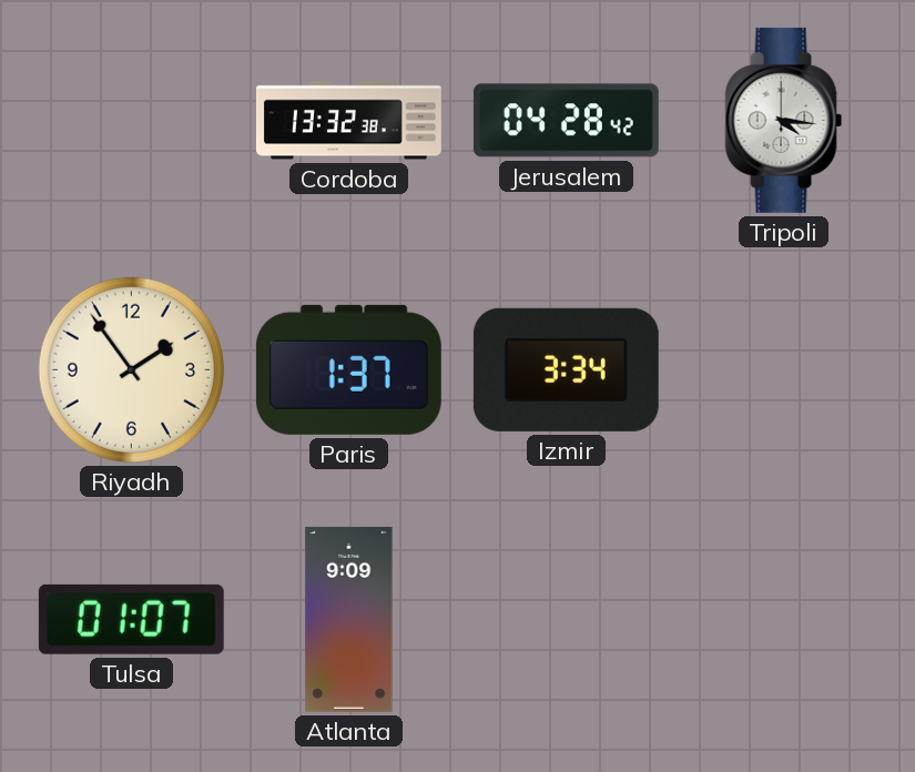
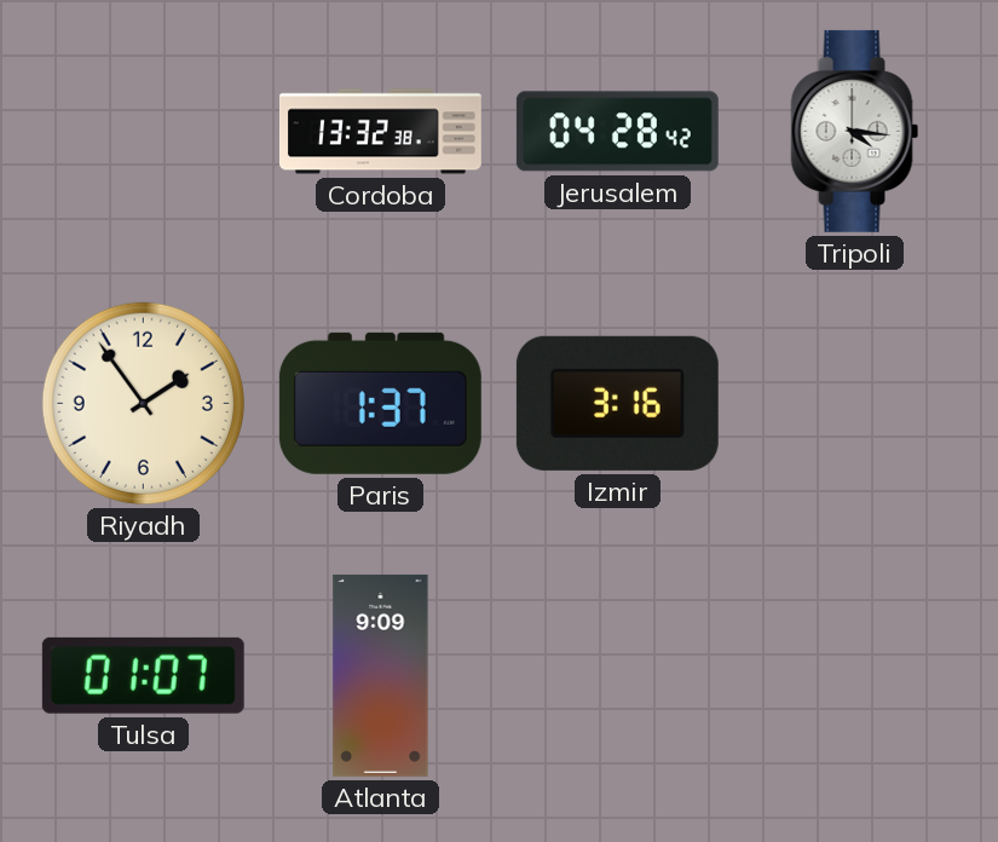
Izmir: 3:34 -> 3:16 (617, 403)
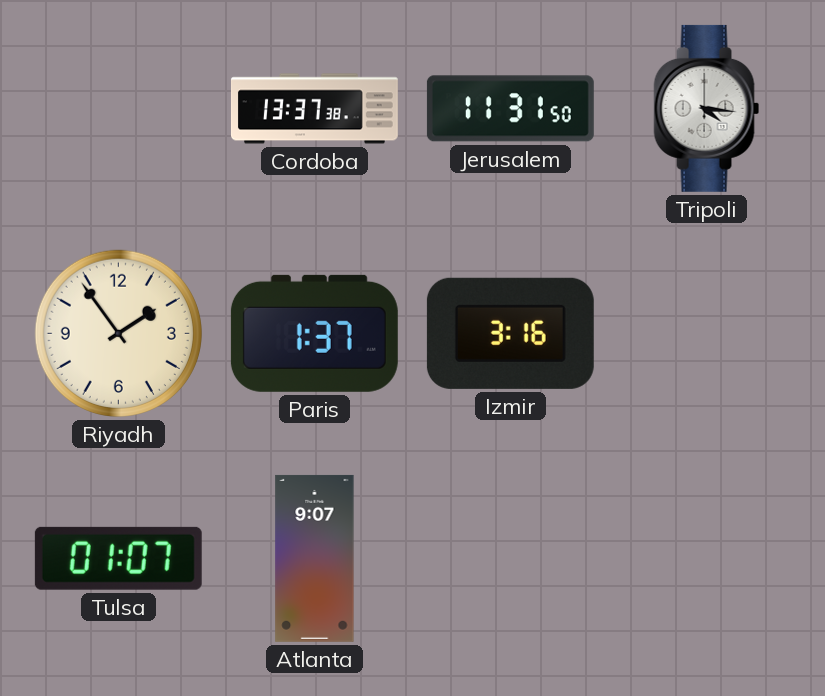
Cordoba: 13:32 -> 13:37 (314, 109)
Jerusalem: 04:28 -> 11:31 (510, 109)
Atlanta: 9:09 -> 9:07 (315, 558)
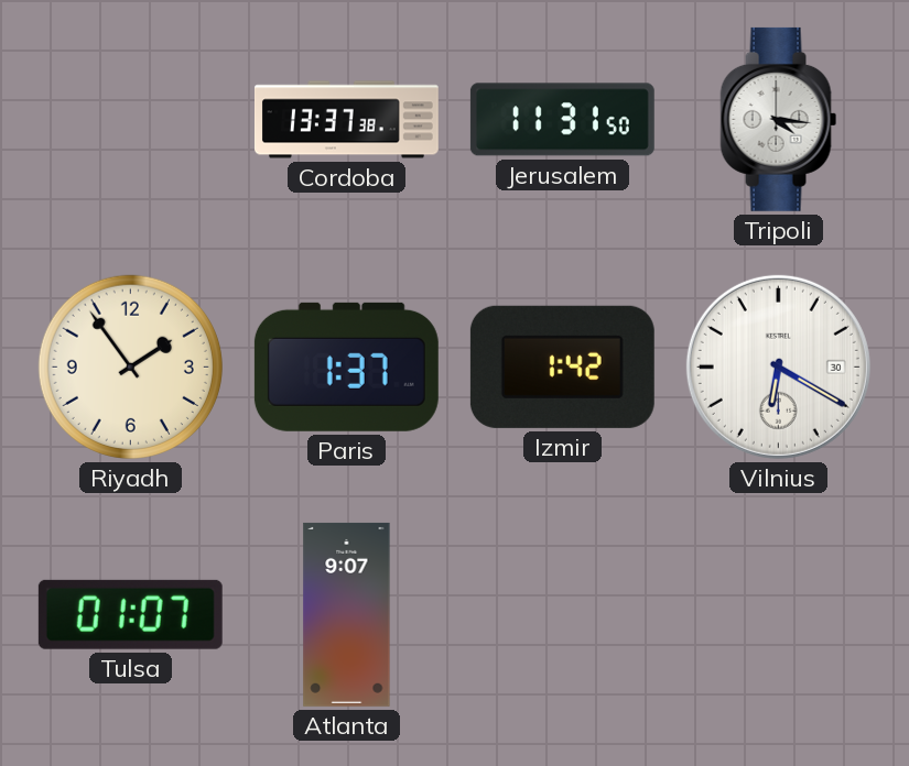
Izmir: 3:16 -> 1:42 (562, 366)
Vilnius: none -> 6:20 (778, 366)
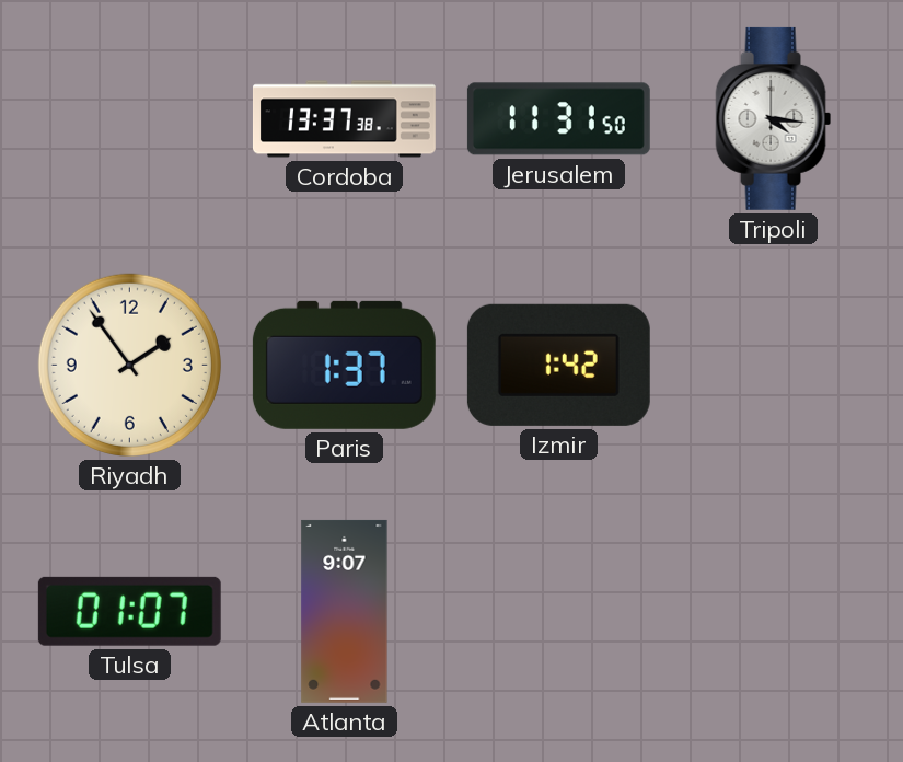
Vilnius: 6:20 -> none (778, 366)
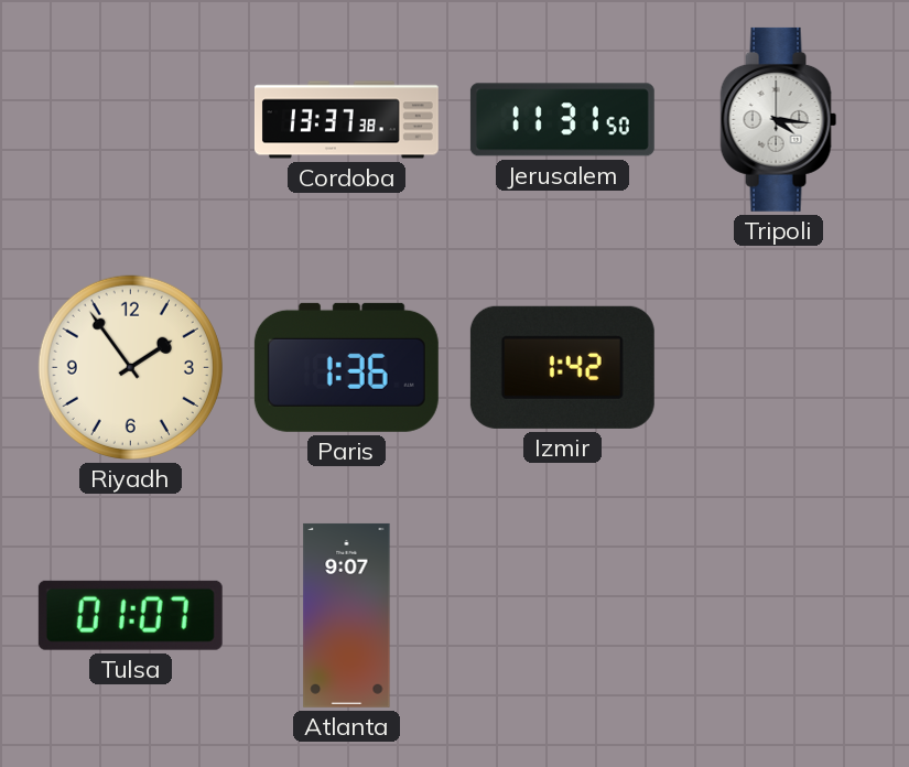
Paris: 1:37 -> 1:36 (346, 367)
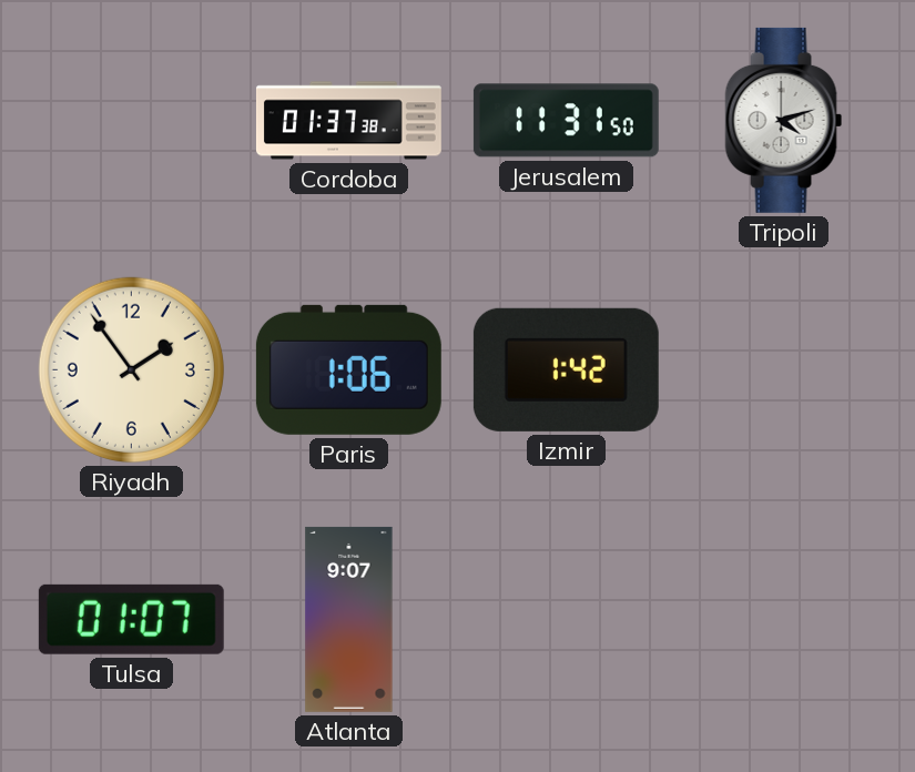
Cordoba: 13:37 -> 01:37 (348, 121)
Tripoli: 4:16 -> 4:12 (784, 120)
Paris: 1:36 -> 1:06 (348, 369)
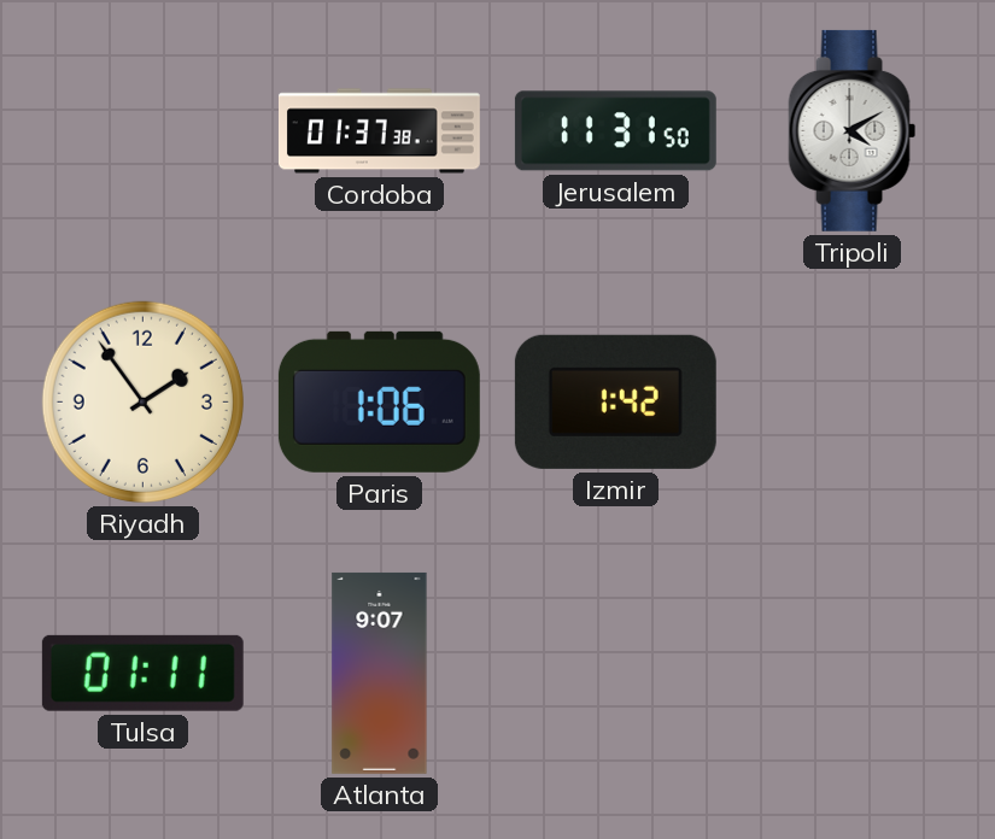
Tripoli: 4:12 -> 4:10 (853, 130)
Tulsa: 01:07 -> 01:11 (142, 673)
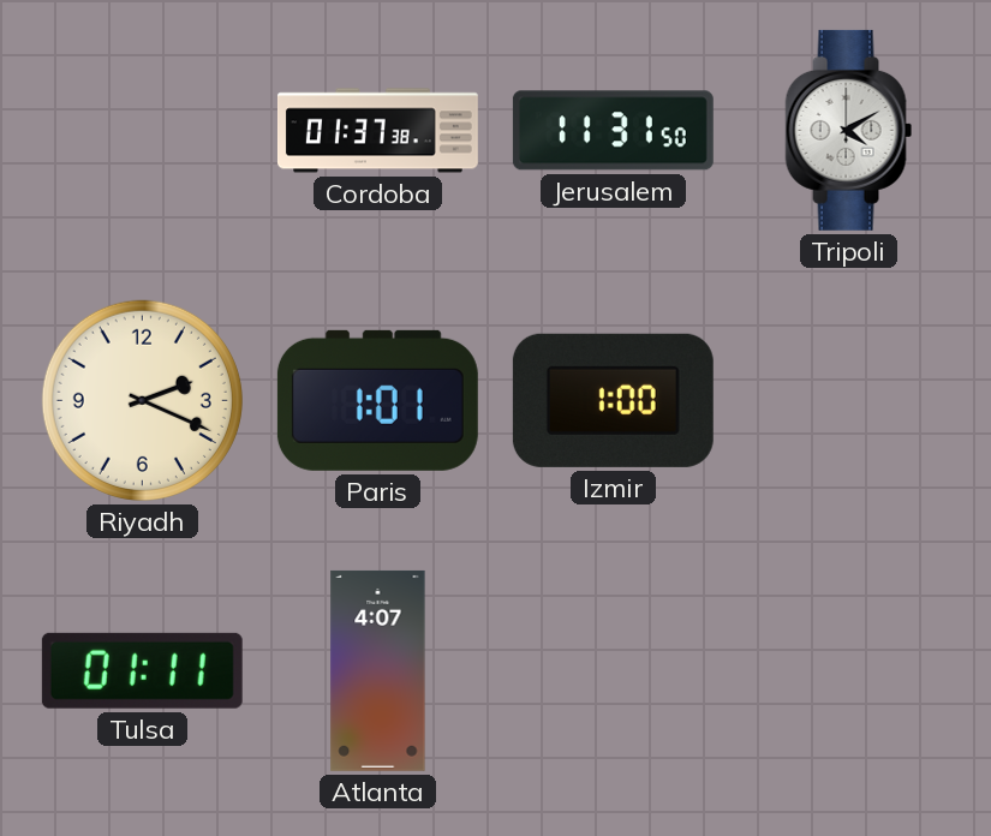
Riyadh: 1:54 -> 2:19 (142, 400)
Paris: 1:06 -> 1:01 (377, 400)
Izmir: 1:42 -> 1:00 (613, 400)
Atlanta: 9:07 -> 4:07 (378, 670)
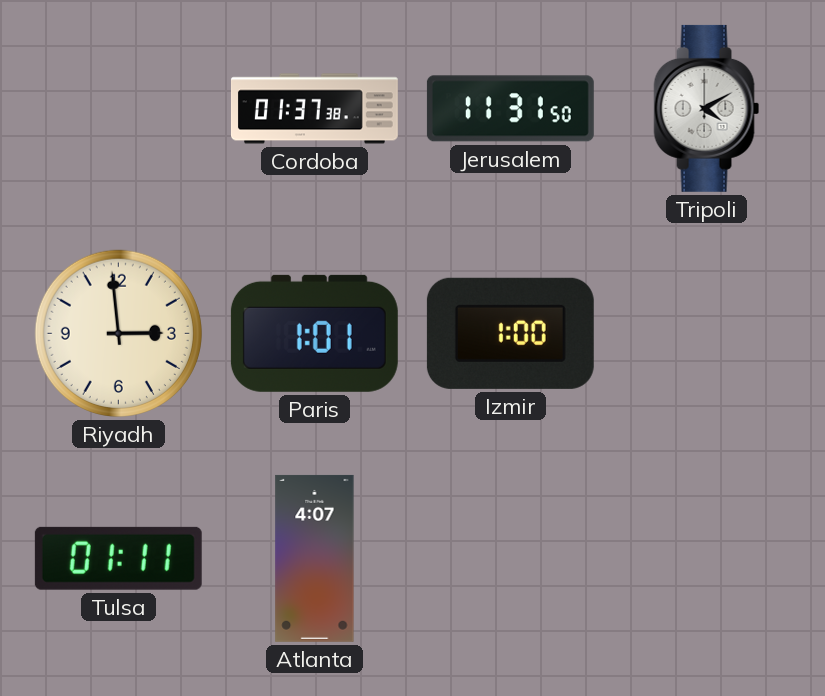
Riyadh: 2:19 -> 2:59 (118, 333)
